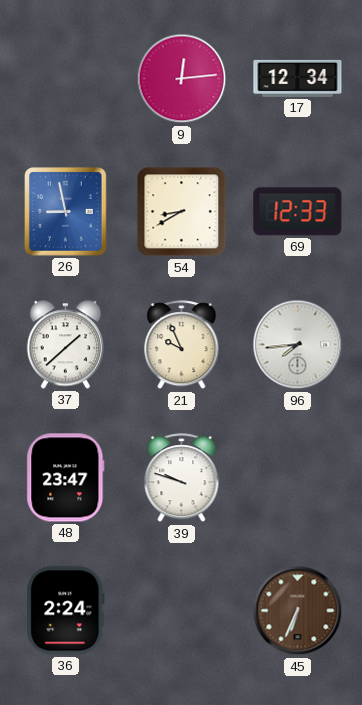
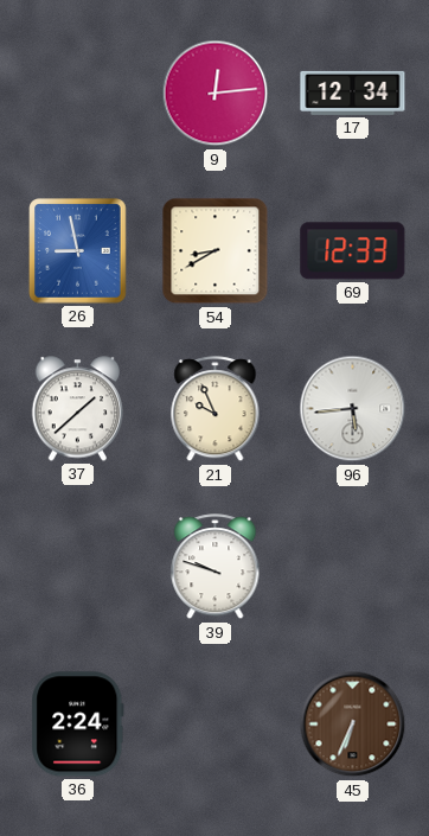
96: 7:44 -> 5:44 (353, 409)
48: 23:47 -> none (66, 478)
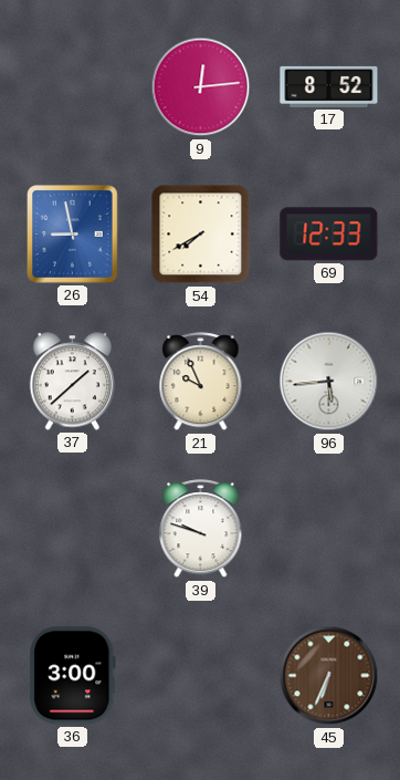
17: 12:34 -> 8:52 (329, 86)
54: 8:40 -> 7:40 (201, 235)
36: 2:24 -> 3:00 (73, 676)
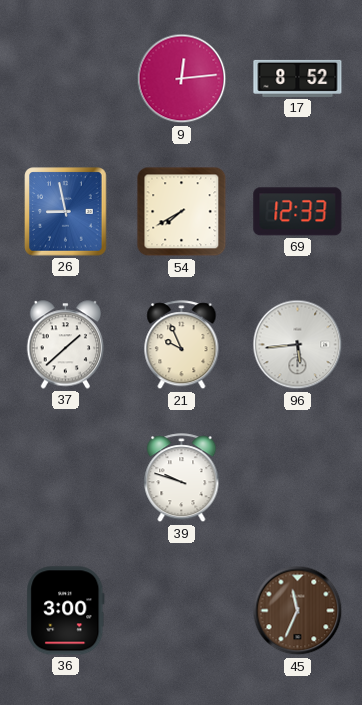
45: 6:34 -> 11:34 (298, 611)
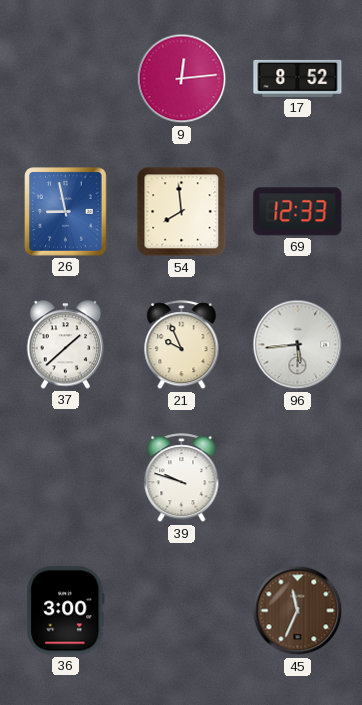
54: 7:40 -> 7:59 (182, 212)
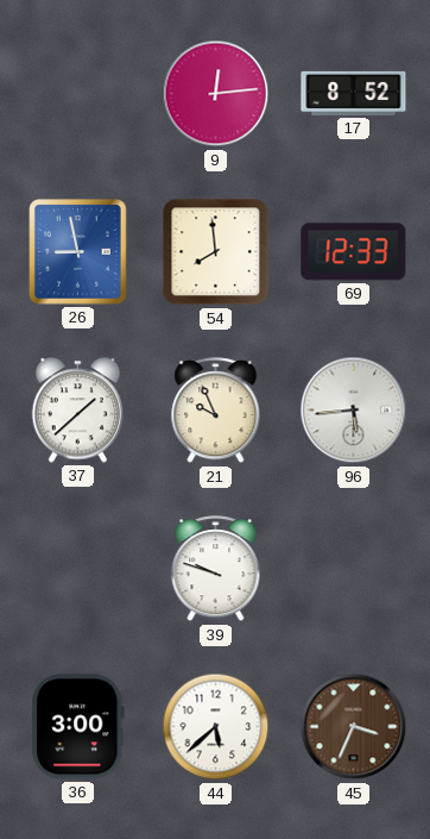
44: none -> 5:38 (216, 727)
45: 11:34 -> 3:34 (354, 727)
